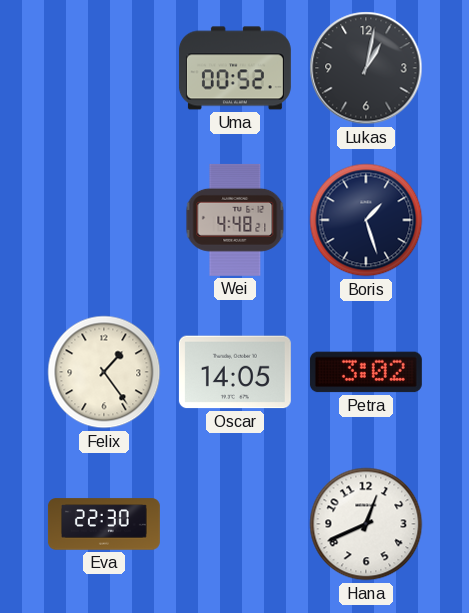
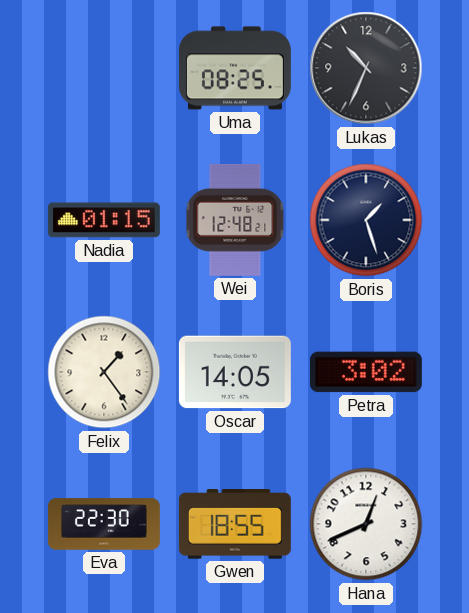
Uma: 00:52 -> 08:25 (235, 68)
Lukas: 1:02 -> 10:34 (366, 68)
Nadia: none -> 01:15 (104, 220)
Wei: 4:48 -> 12:48 (235, 220)
Gwen: none -> 18:55 (235, 524)
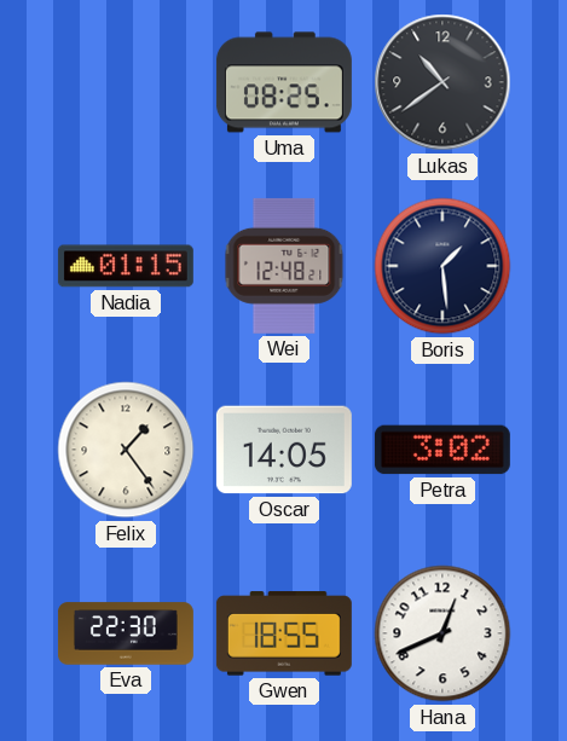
Lukas: 10:34 -> 10:39 (442, 82)
Boris: 1:27 -> 1:29 (442, 266)
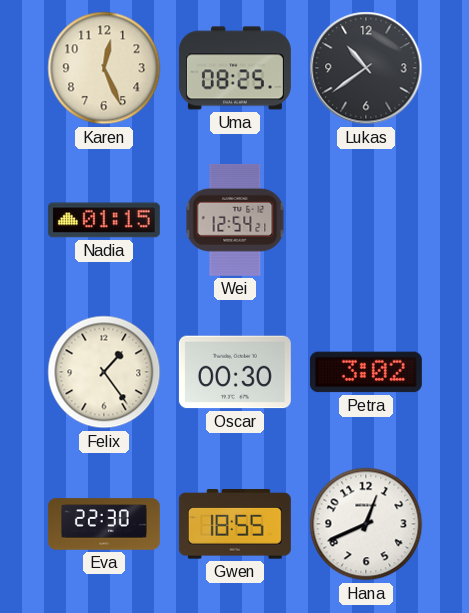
Karen: none -> 12:26 (104, 68)
Wei: 12:48 -> 12:54 (235, 220)
Boris: 1:29 -> none (442, 266)
Oscar: 14:05 -> 00:30 (235, 372)
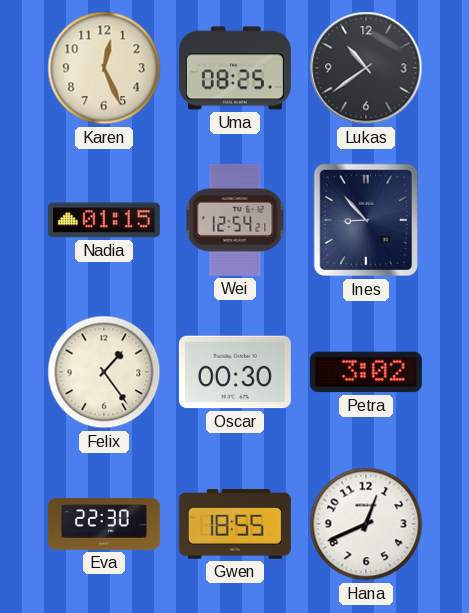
Ines: none -> 8:53 (366, 220)
